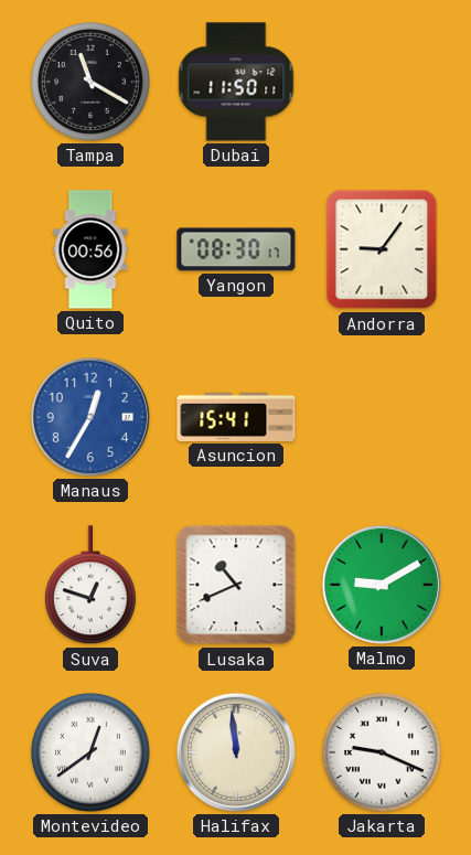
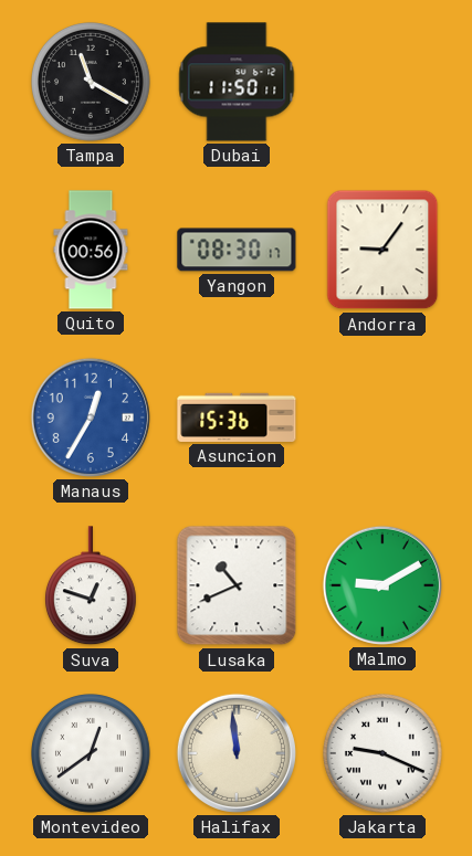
Asuncion: 15:41 -> 15:36 (237, 418)
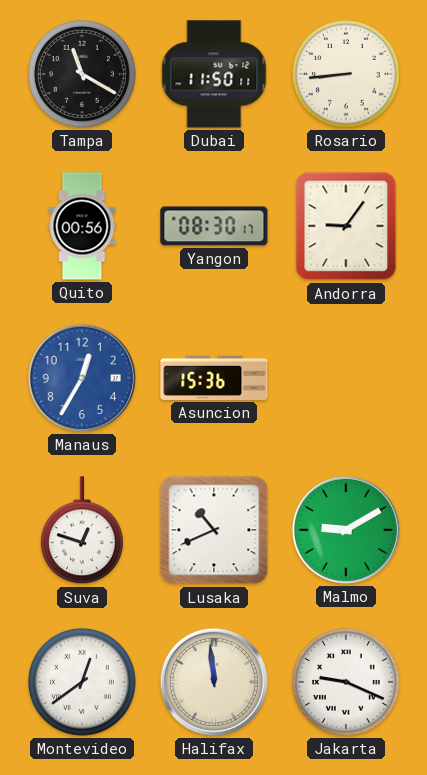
Rosario: none -> 8:44 (347, 75)
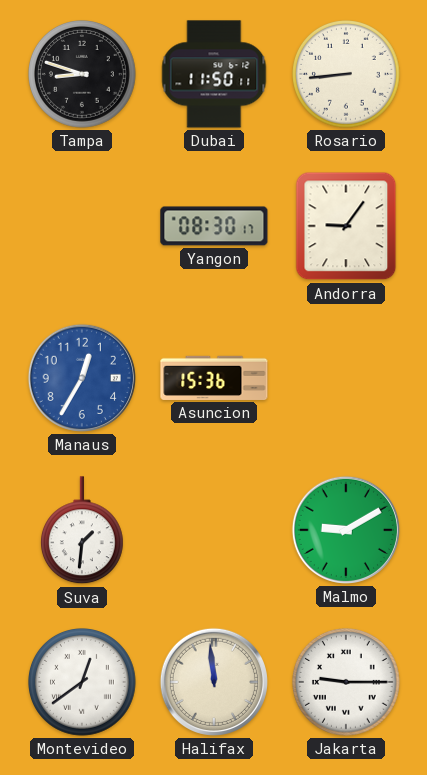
Tampa: 11:20 -> 8:48 (83, 75)
Quito: 00:56 -> none (82, 226)
Suva: 12:48 -> 1:31 (82, 531)
Lusaka: 10:41 -> none (214, 530)
Jakarta: 9:19 -> 9:15 (347, 683)
